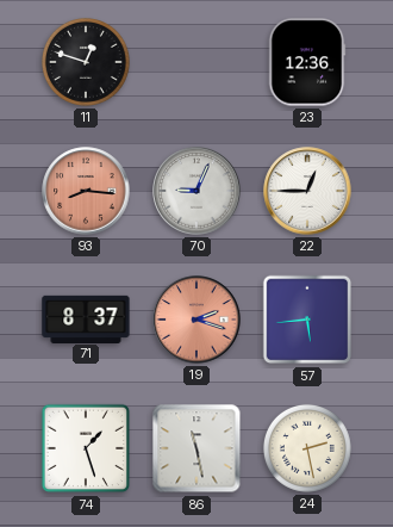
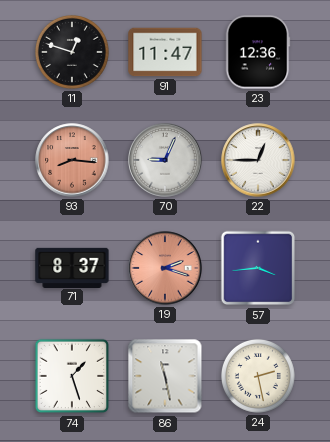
91: none -> 11:47 (165, 52)
57: 5:44 -> 3:44 (258, 268)
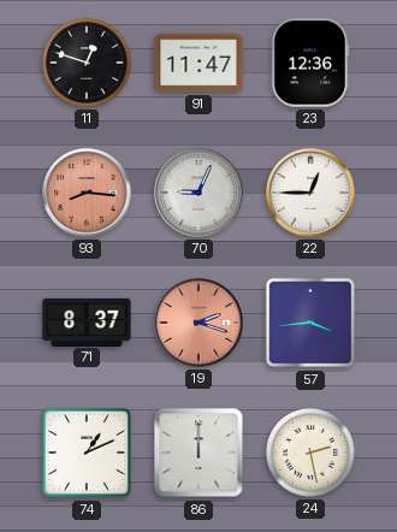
74: 1:27 -> 1:11 (87, 453)
86: 11:28 -> 12:00 (198, 453)
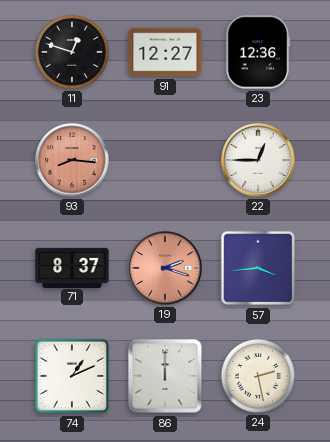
91: 11:47 -> 12:27 (165, 52)
70: 9:04 -> none (198, 193)
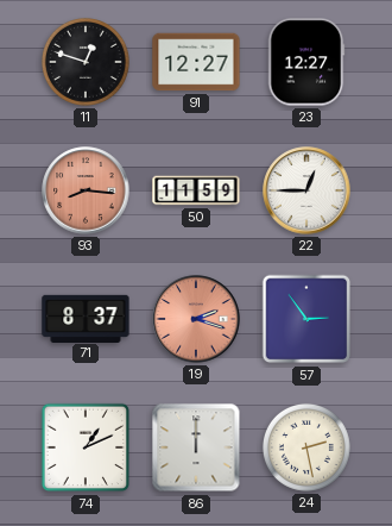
23: 12:36 -> 12:27 (306, 62)
50: none -> 11:59 (196, 190)
57: 3:44 -> 2:54 (306, 319)
